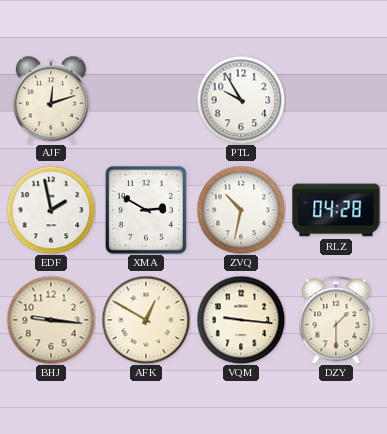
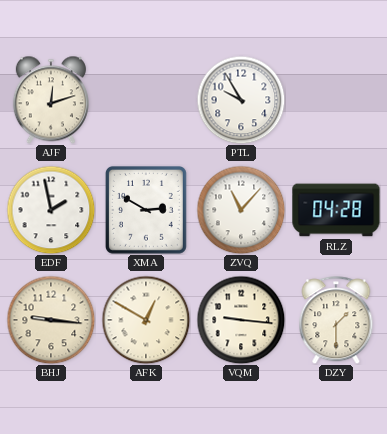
ZVQ: 10:32 -> 11:07 (241, 210)
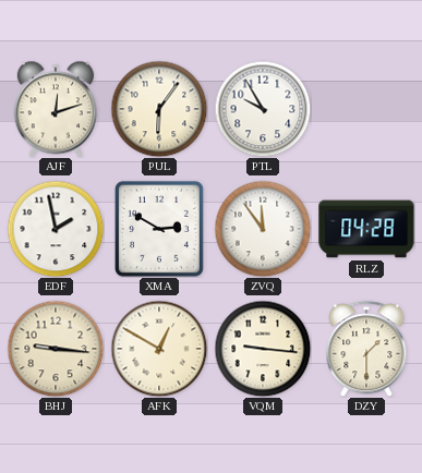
PUL: none -> 6:06 (159, 109)
ZVQ: 11:07 -> 11:54 (263, 229)
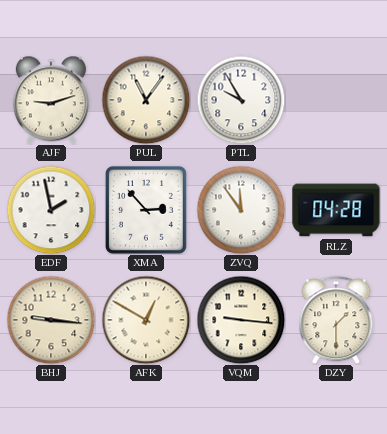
AJF: 12:12 -> 9:12 (51, 100)
PUL: 6:06 -> 11:06 (146, 100)
XMA: 2:50 -> 2:53 (146, 210)
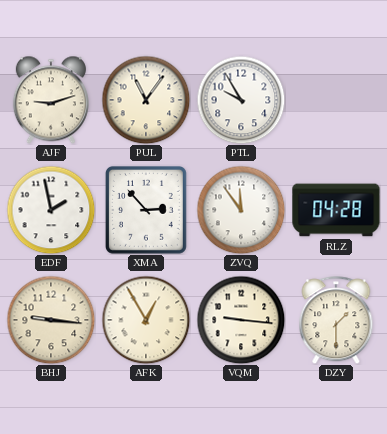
AFK: 12:50 -> 12:55 (146, 320)
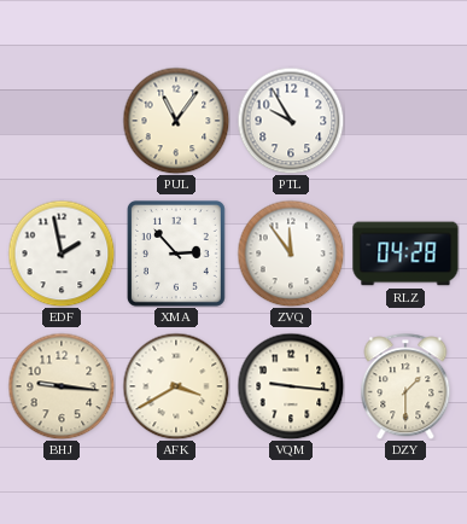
AJF: 9:12 -> none (51, 100)
AFK: 12:55 -> 3:40 (176, 386)
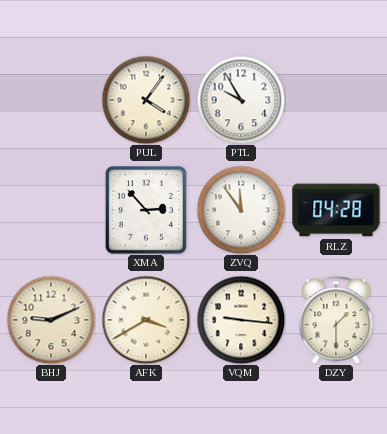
PUL: 11:06 -> 4:06 (146, 100)
EDF: 1:58 -> none (62, 254)
BHJ: 9:16 -> 9:11 (51, 320)
